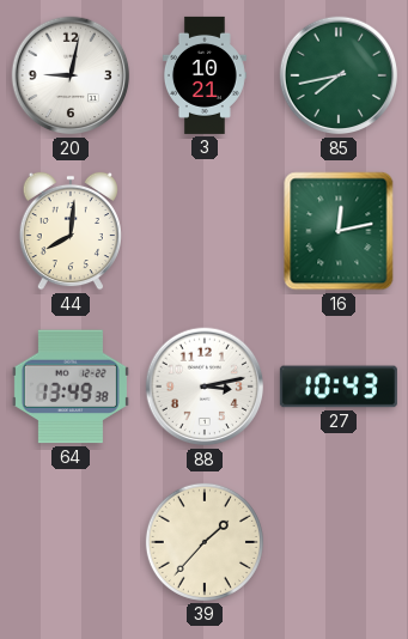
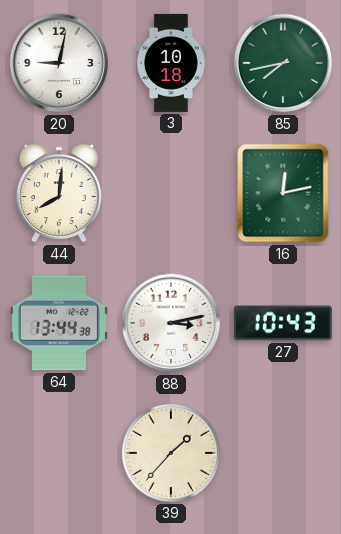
3: 10:21 -> 10:18 (171, 63)
64: 13:49 -> 13:44 (59, 323)
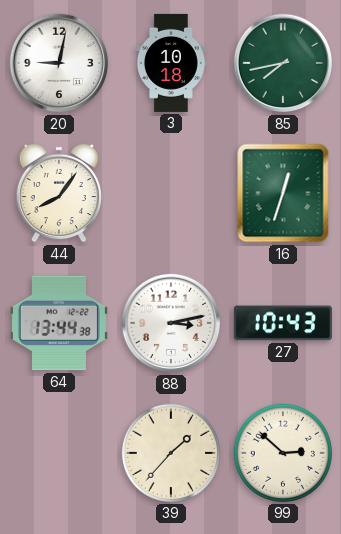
44: 8:01 -> 8:06 (59, 193)
16: 12:13 -> 12:33 (283, 193)
99: none -> 2:52 (283, 453)
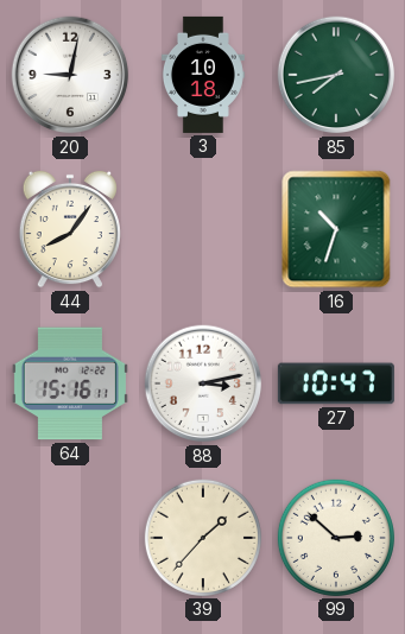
16: 12:33 -> 10:33 (336, 229)
64: 13:44 -> 15:16 (70, 383)
27: 10:43 -> 10:47 (336, 383)
